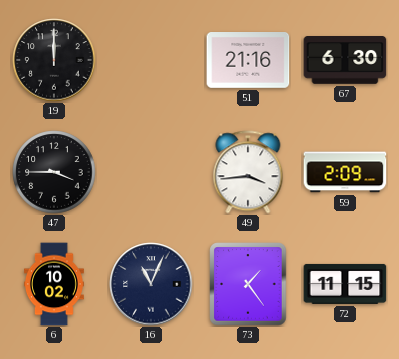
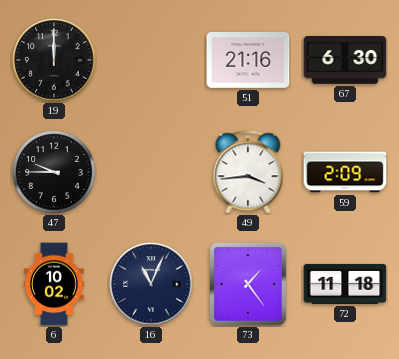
47: 3:45 -> 9:45 (54, 172)
72: 11:15 -> 11:18 (345, 284)
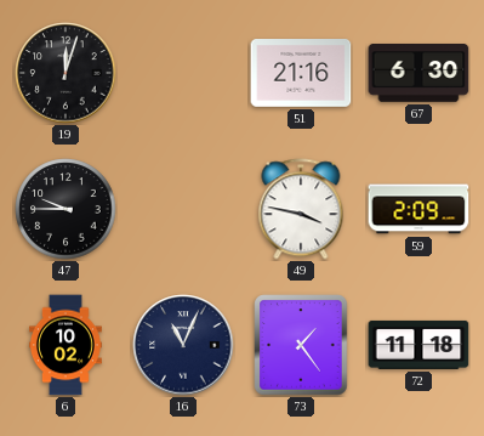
19: 12:00 -> 12:03 (66, 73)
49: 3:44 -> 3:47 (301, 209)
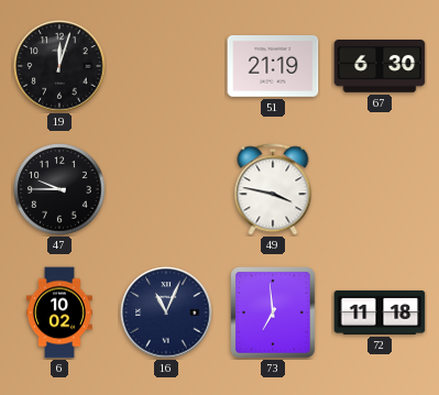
51: 21:16 -> 21:19 (273, 67)
59: 2:09 -> none (418, 209)
73: 1:24 -> 6:59 (273, 312)
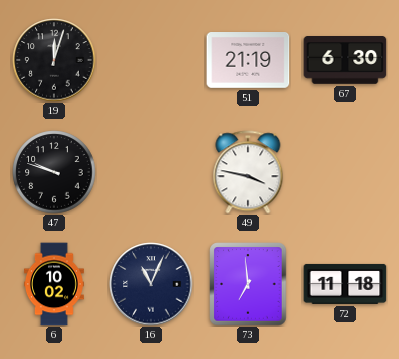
47: 9:45 -> 9:48 (54, 172)
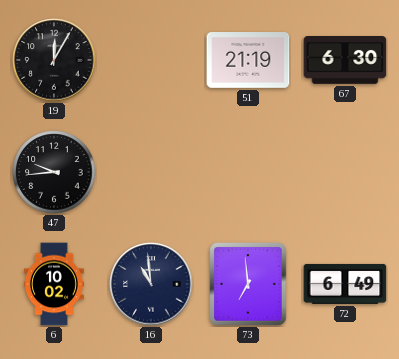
19: 12:03 -> 12:05 (54, 60)
47: 9:48 -> 9:44 (54, 172)
49: 3:47 -> none (248, 172)
16: 11:04 -> 10:59 (151, 284)
72: 11:18 -> 6:49 (345, 284)
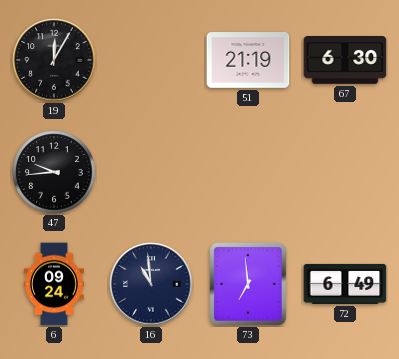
6: 10:02 -> 09:24 (54, 284)
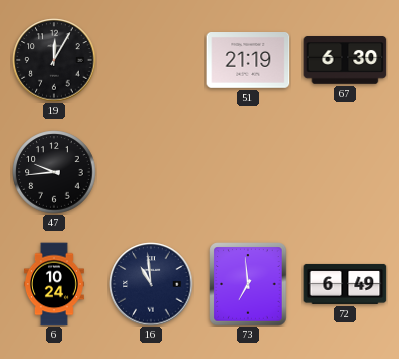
6: 09:24 -> 10:24 (54, 284)
